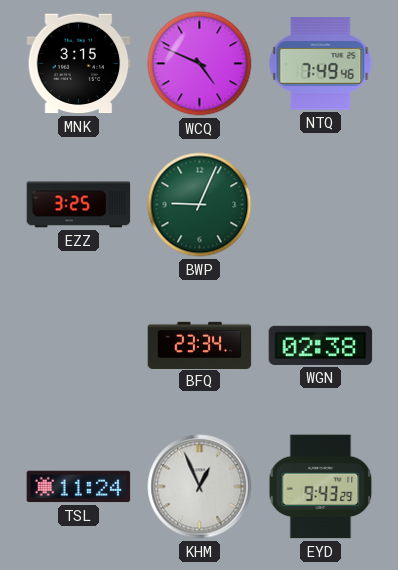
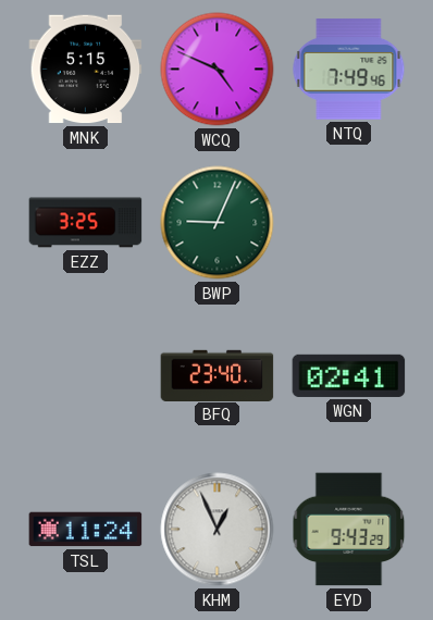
MNK: 3:15 -> 5:15 (86, 70)
BFQ: 23:34 -> 23:40 (218, 375)
WGN: 02:38 -> 02:41 (349, 375)
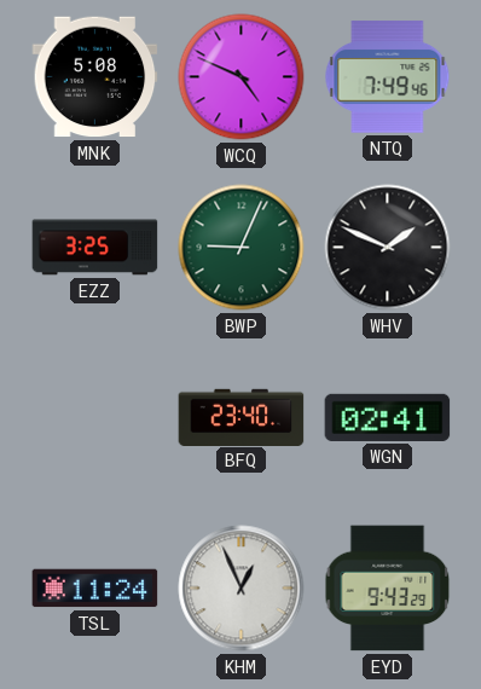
MNK: 5:15 -> 5:08 (95, 77)
WHV: none -> 1:49 (388, 248)
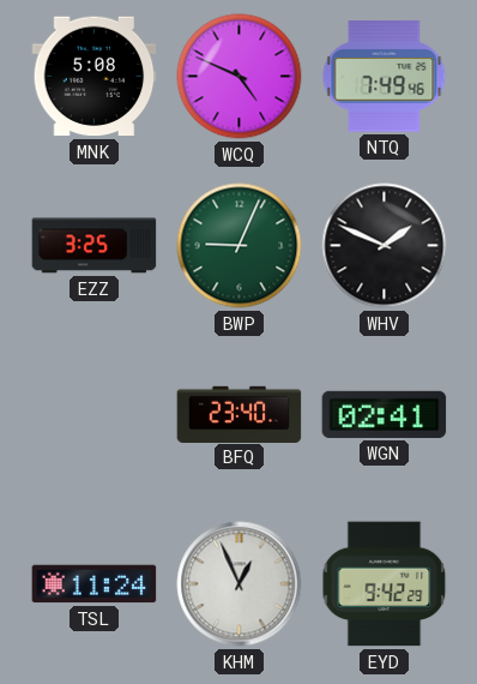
EYD: 9:43 -> 9:42 (385, 584)
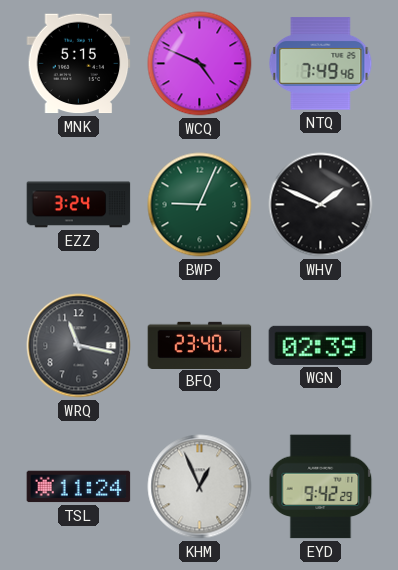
MNK: 5:08 -> 5:15 (79, 64)
EZZ: 3:25 -> 3:24 (79, 205)
WRQ: none -> 11:17 (79, 346)
WGN: 02:41 -> 02:39 (321, 345)
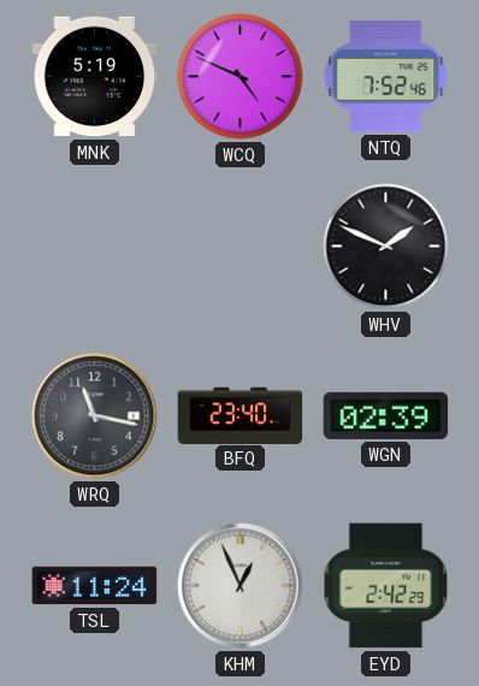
MNK: 5:15 -> 5:19 (95, 77)
NTQ: 7:49 -> 7:52 (386, 77)
EZZ: 3:24 -> none (79, 205)
BWP: 9:04 -> none (200, 205)
EYD: 9:42 -> 2:42 (386, 586)
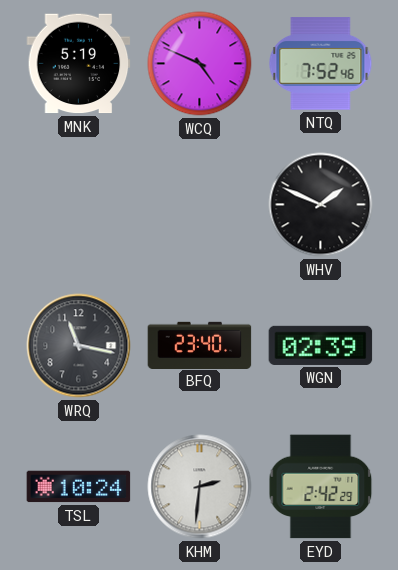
TSL: 11:24 -> 10:24 (79, 487)
KHM: 12:56 -> 2:31 (200, 487)
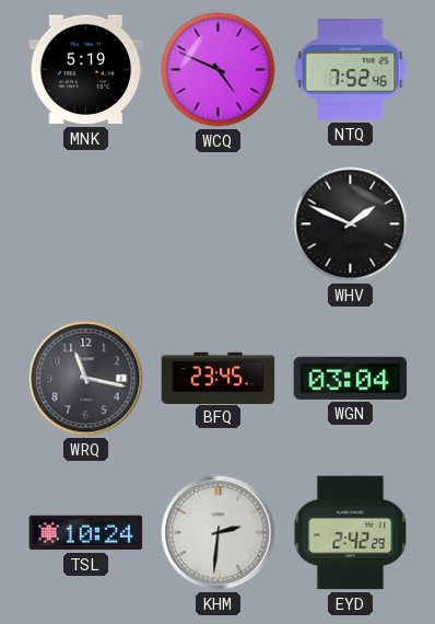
BFQ: 23:40 -> 23:45 (219, 378)
WGN: 02:39 -> 03:04 (351, 378)
